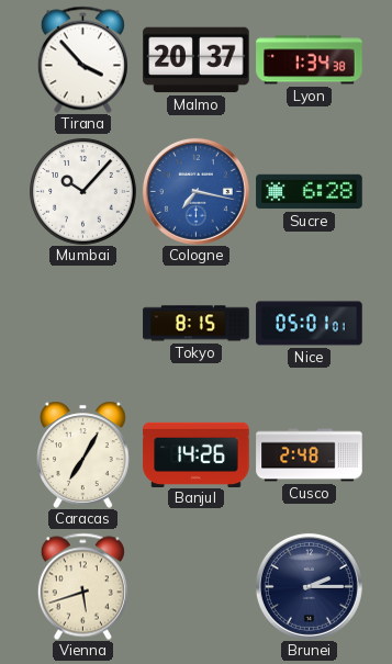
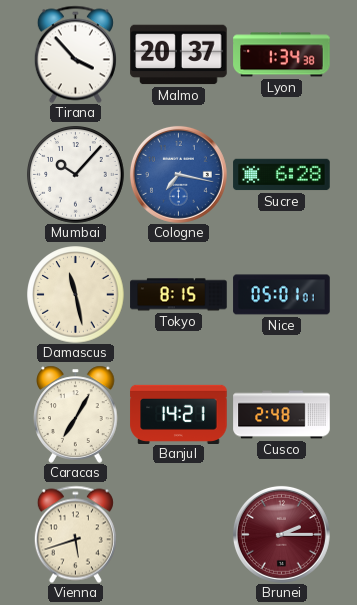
Damascus: none -> 11:28 (76, 295)
Banjul: 14:26 -> 14:21 (179, 414)
Brunei dial: navy -> burgundy (281, 534)
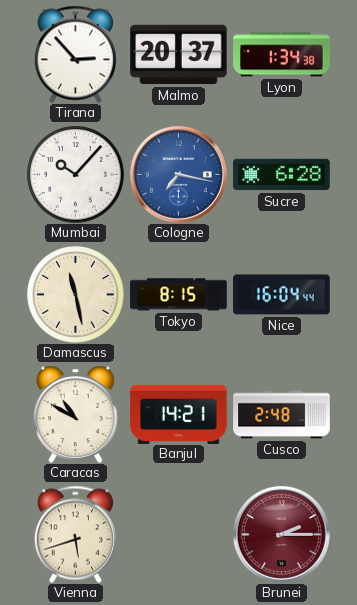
Tirana: 3:53 -> 2:53 (75, 54)
Nice: 05:01 -> 16:04 (282, 295)
Caracas: 7:05 -> 10:50 (76, 414)
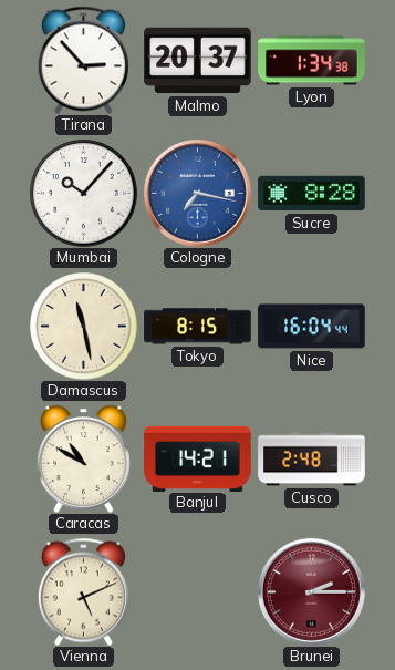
Sucre: 6:28 -> 8:28 (312, 194)
Vienna: 5:42 -> 5:11 (83, 591)
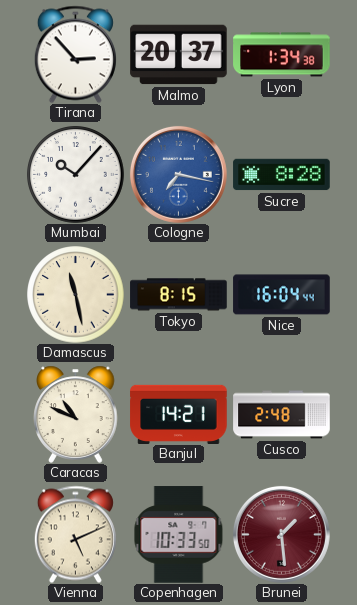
Caracas: 10:50 -> 10:49 (76, 414)
Copenhagen: none -> 10:33 (179, 535)
Brunei: 2:15 -> 1:29 (281, 534)
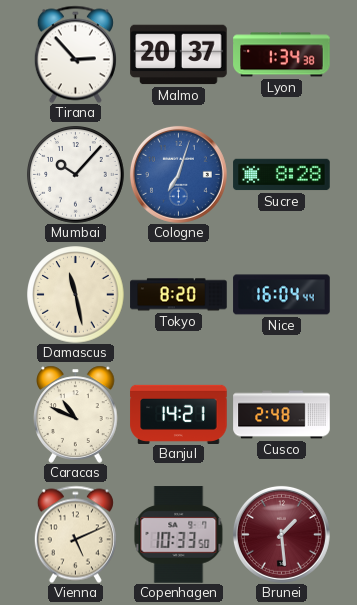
Cologne: 7:17 -> 7:03 (178, 174)
Tokyo: 8:15 -> 8:20 (179, 295)
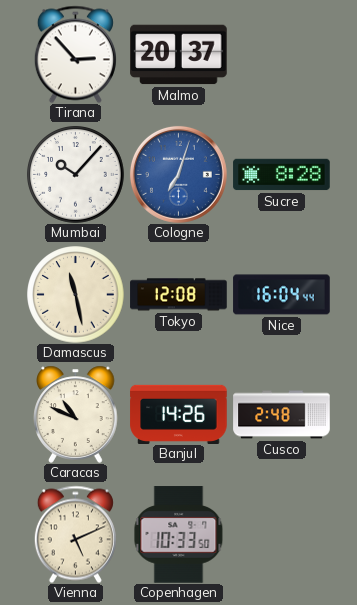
Lyon: 1:34 -> none (282, 55)
Tokyo: 8:20 -> 12:08 (179, 295)
Banjul: 14:21 -> 14:26 (179, 414)
Brunei: 1:29 -> none (281, 534)
